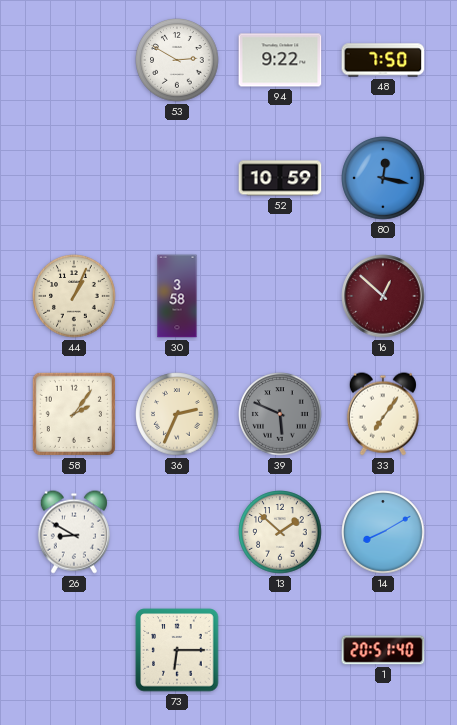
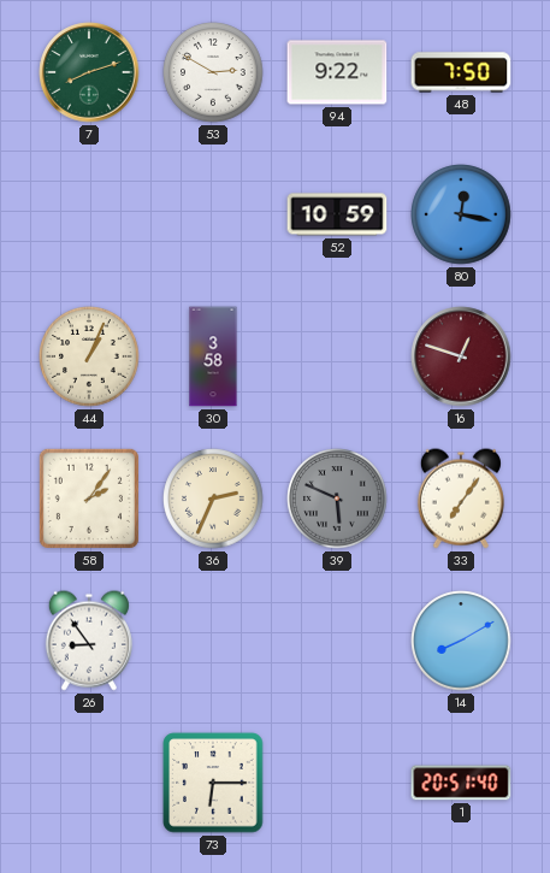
7: none -> 8:12 (89, 72)
16: 12:52 -> 12:48 (461, 356)
26: 8:50 -> 8:54 (89, 641)
13: 1:52 -> none (280, 532)
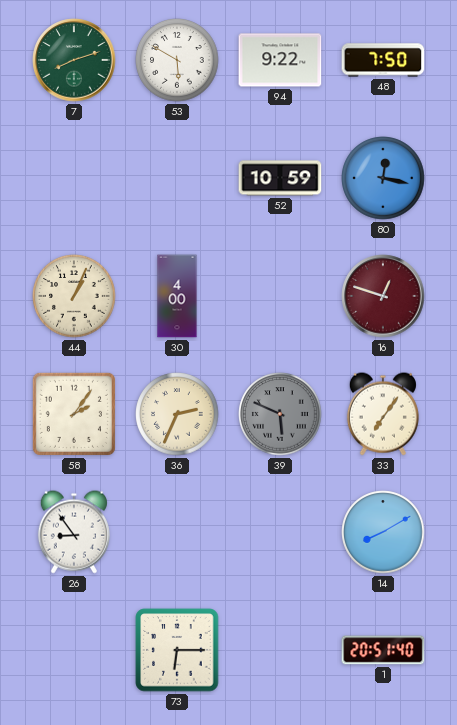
53: 2:50 -> 5:50 (177, 60)
30: 3:58 -> 4:00 (177, 296)
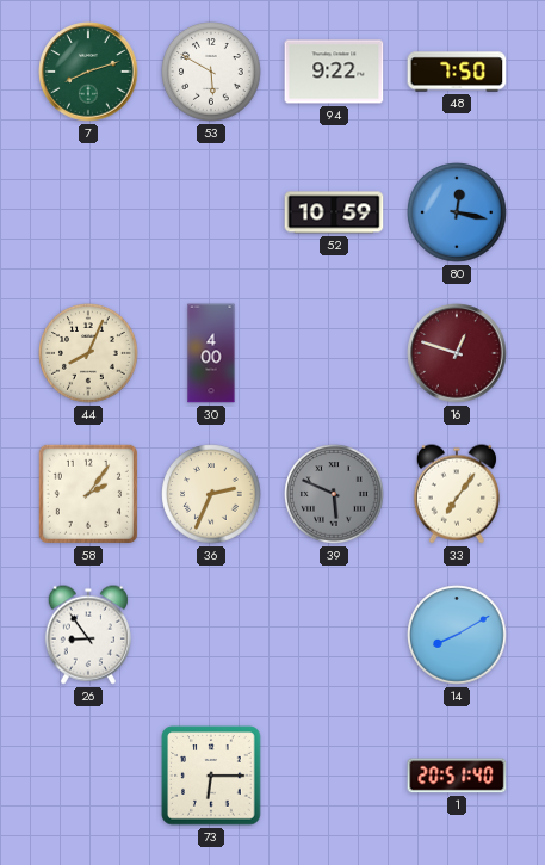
44: 1:04 -> 8:04 (88, 353)
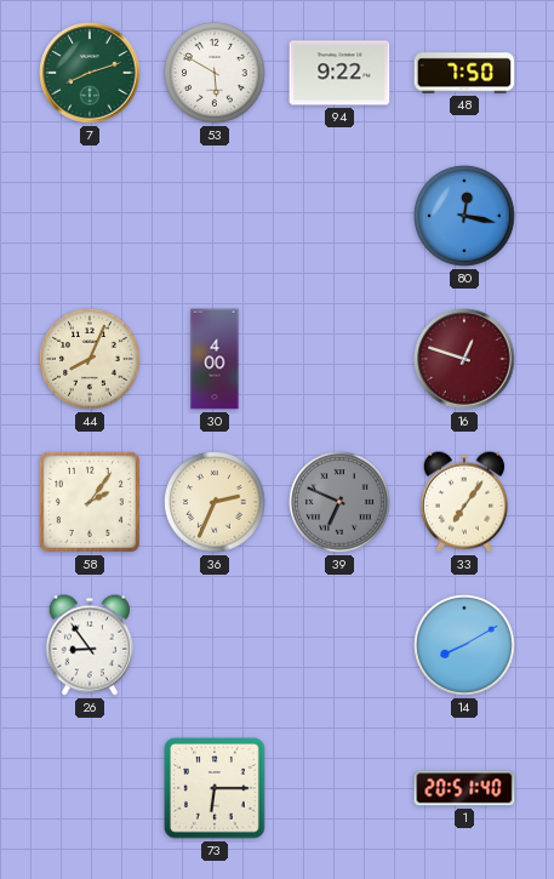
52: 10:59 -> none (334, 212)
39: 5:49 -> 6:49 (339, 502)
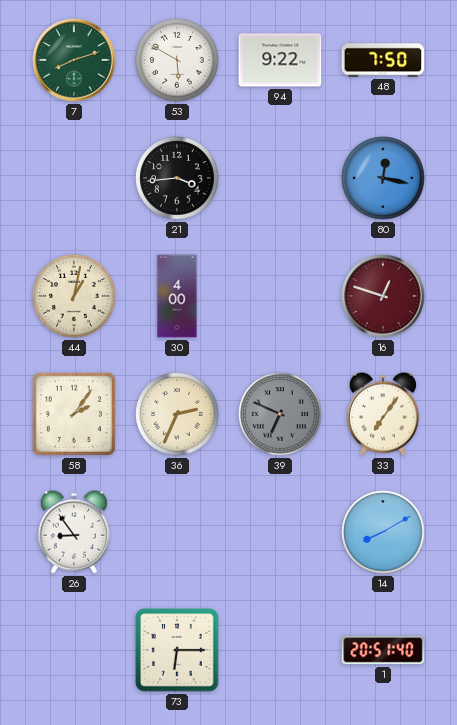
21: none -> 3:44 (177, 178)
44: 8:04 -> 1:02 (74, 296)
